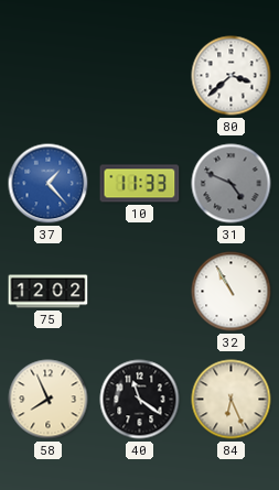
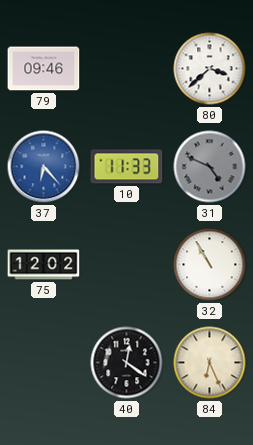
79: none -> 09:46 (44, 69)
37: 1:23 -> 6:23 (44, 167)
58: 7:56 -> none (49, 400)
40: 11:21 -> 12:21 (127, 363)
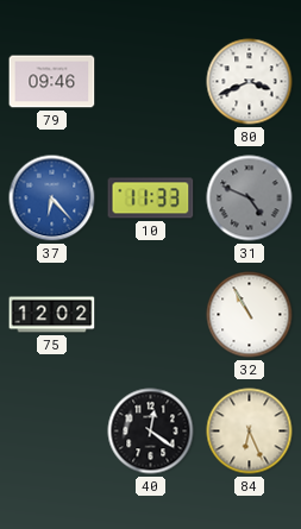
80: 3:38 -> 3:41 (250, 82)
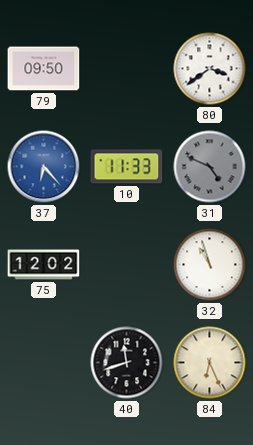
79: 09:46 -> 09:50 (44, 69)
80: 3:41 -> 3:39 (210, 69)
32: 10:55 -> 10:57 (210, 265)
40: 12:21 -> 11:42 (127, 363)
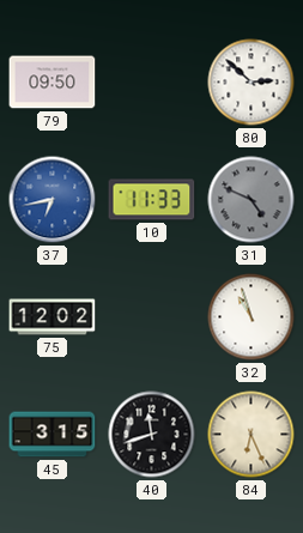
80: 3:39 -> 2:52 (252, 83)
37: 6:23 -> 6:43 (53, 200)
45: none -> 3:15 (53, 435)
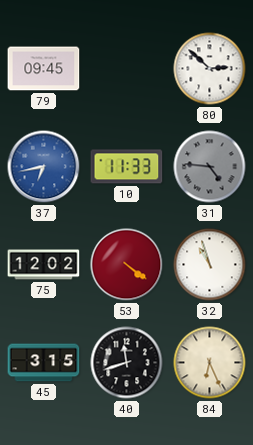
79: 09:50 -> 09:45 (44, 69)
31: 4:49 -> 4:46 (210, 167)
53: none -> 4:21 (127, 265)
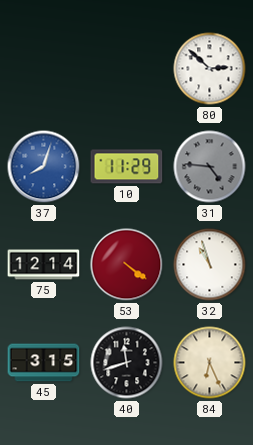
79: 09:45 -> none (44, 69)
37: 6:43 -> 8:03 (44, 167)
10: 11:33 -> 11:29 (127, 167)
75: 12:02 -> 12:14 (44, 265)
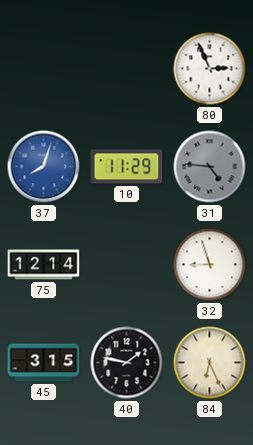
80: 2:52 -> 2:56 (210, 69)
53: 4:21 -> none (127, 265)
32: 10:57 -> 8:57 (210, 265)
40: 11:42 -> 1:47 (127, 363)
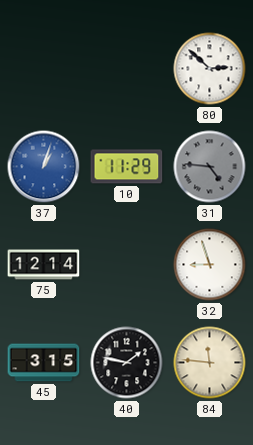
80: 2:56 -> 2:52 (210, 69)
37: 8:03 -> 1:03 (44, 167)
84: 6:26 -> 11:46 (210, 363)
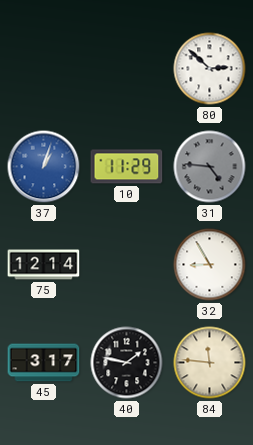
32: 8:57 -> 8:55 (210, 265)
45: 3:15 -> 3:17 (44, 363)
